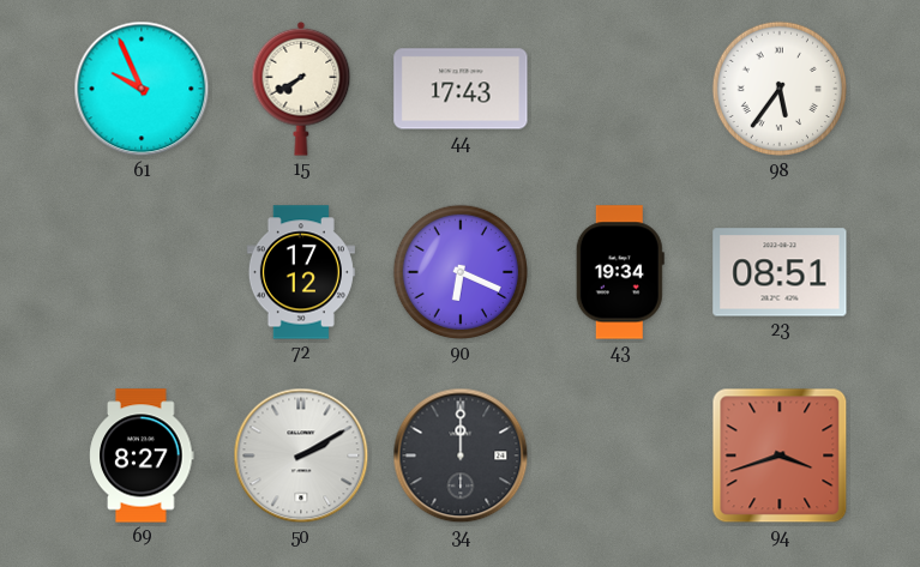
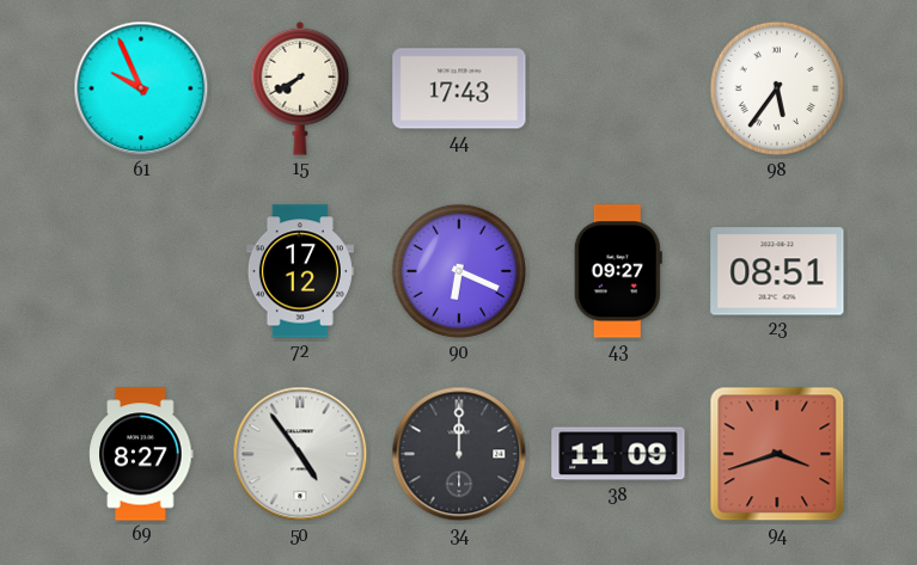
43: 19:34 -> 09:27 (618, 271)
50: 2:10 -> 4:54 (300, 454)
38: none -> 11:09 (618, 454)
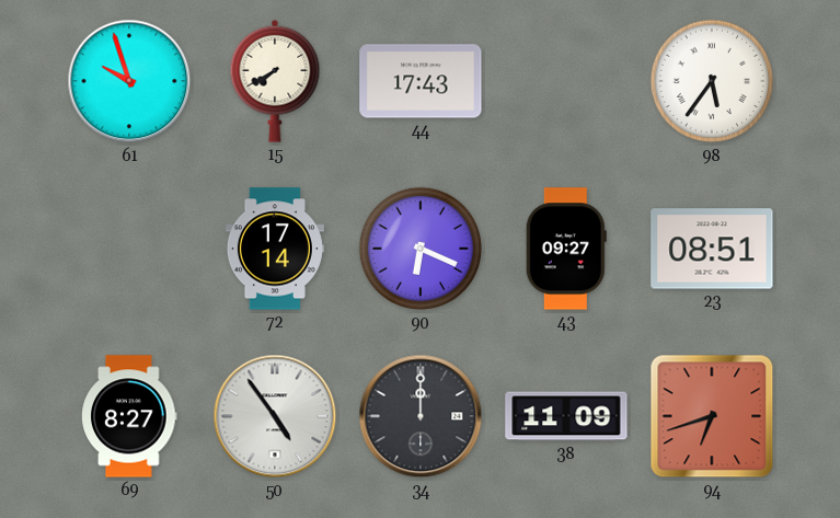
61: 9:56 -> 9:57 (129, 81)
72: 17:12 -> 17:14 (275, 249)
94: 3:42 -> 6:42 (712, 416)
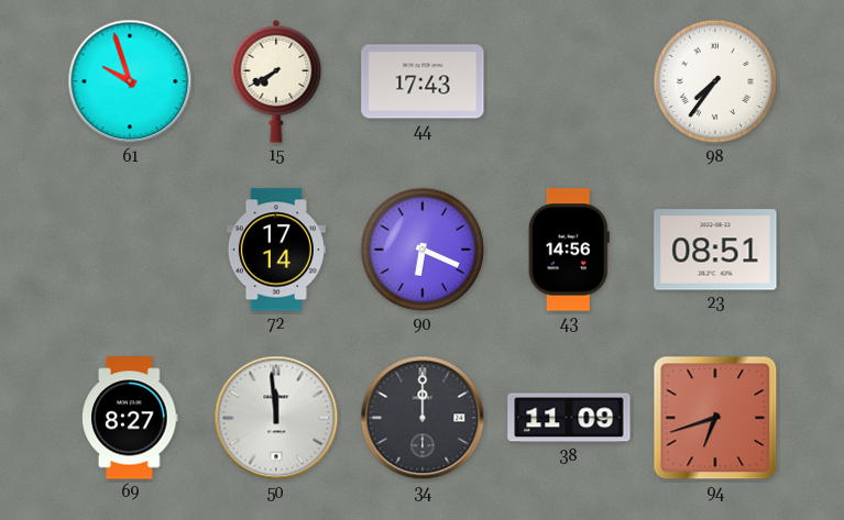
98: 5:36 -> 7:36 (714, 81)
43: 09:27 -> 14:56 (569, 250)
50: 4:54 -> 11:59 (276, 418)
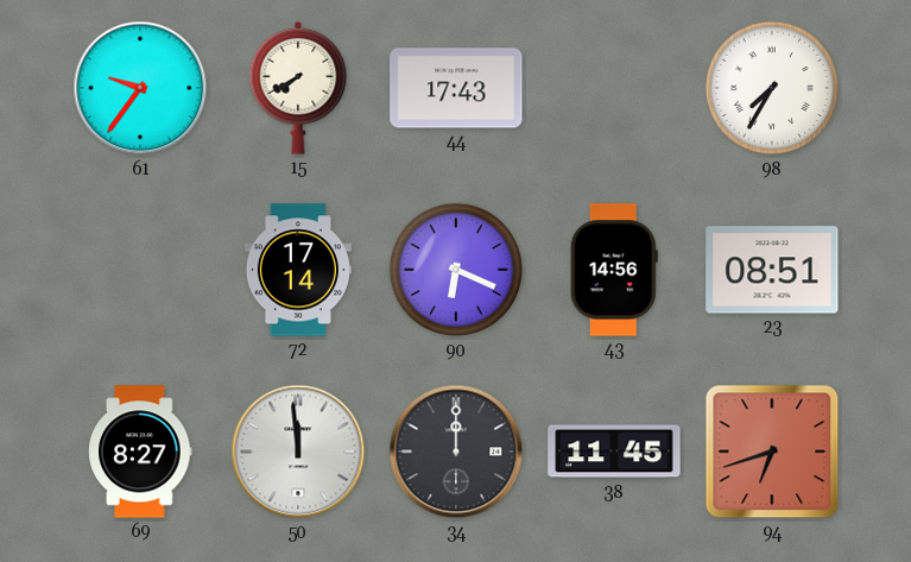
61: 9:57 -> 9:36 (140, 88)
98: 7:36 -> 7:35 (771, 88)
38: 11:09 -> 11:45 (614, 452)
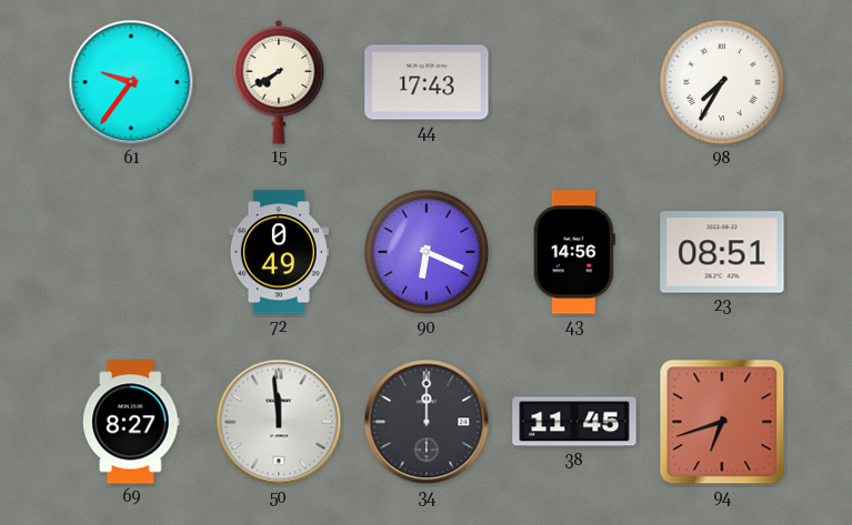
72: 17:14 -> 0:49 (279, 252)
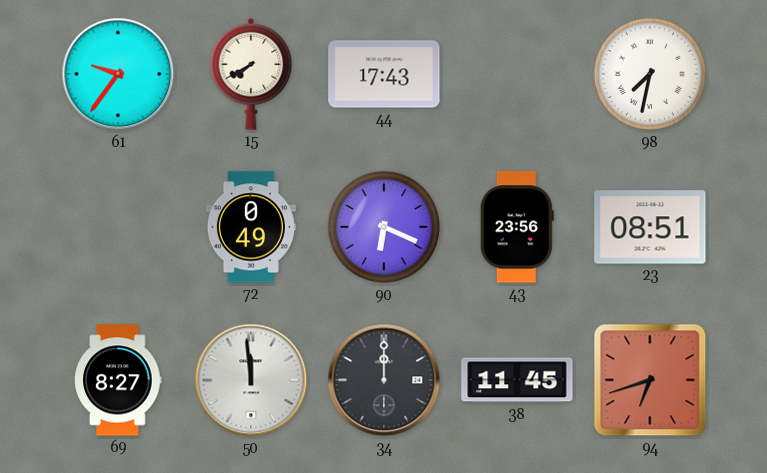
98: 7:35 -> 7:32 (649, 74)
43: 14:56 -> 23:56 (517, 227)
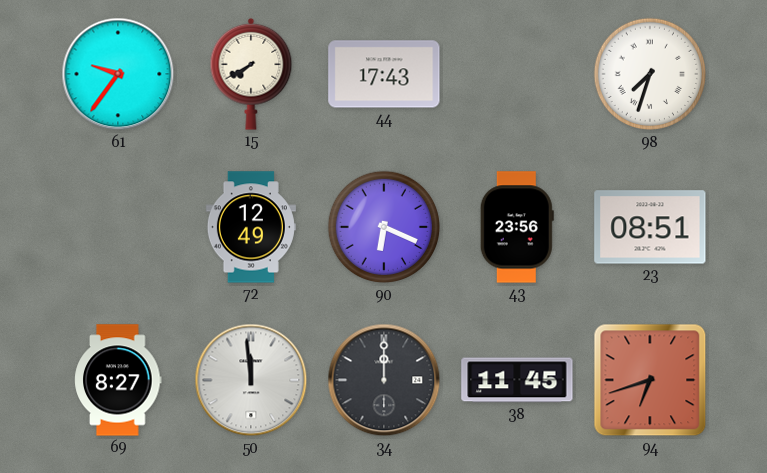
98: 7:32 -> 7:33 (649, 74)
72: 0:49 -> 12:49 (251, 227)
